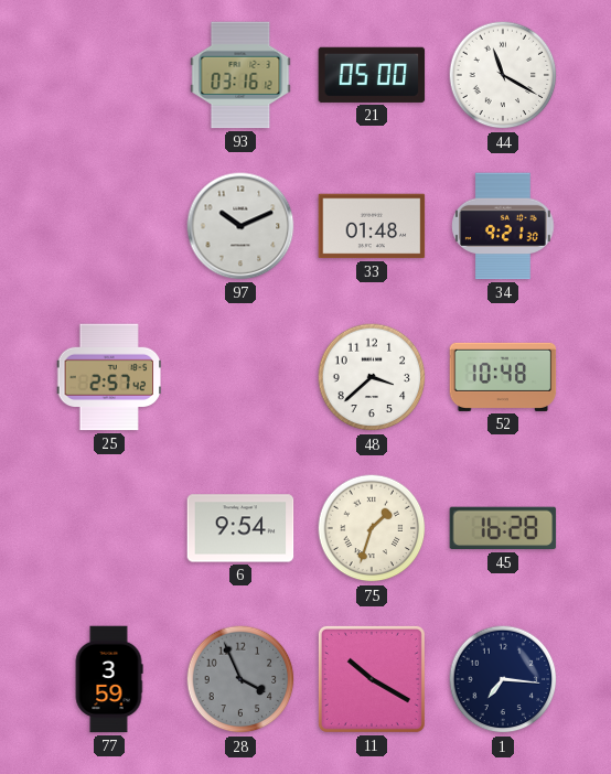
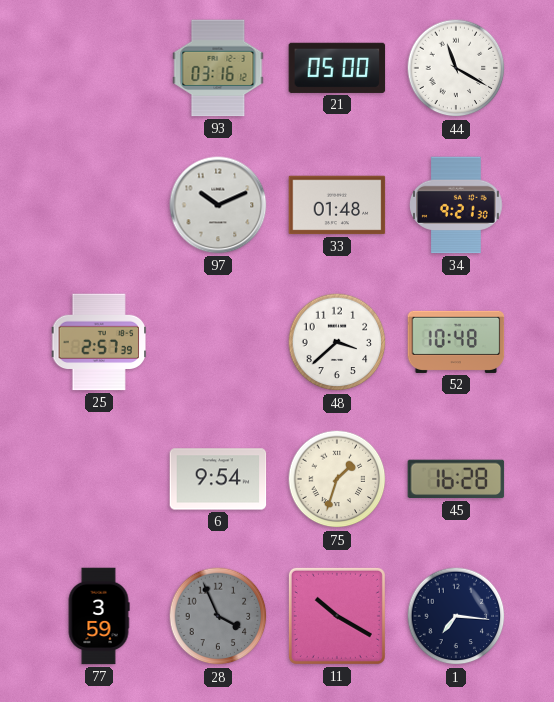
25: 2:57:42 -> 2:57:39 (98, 342)
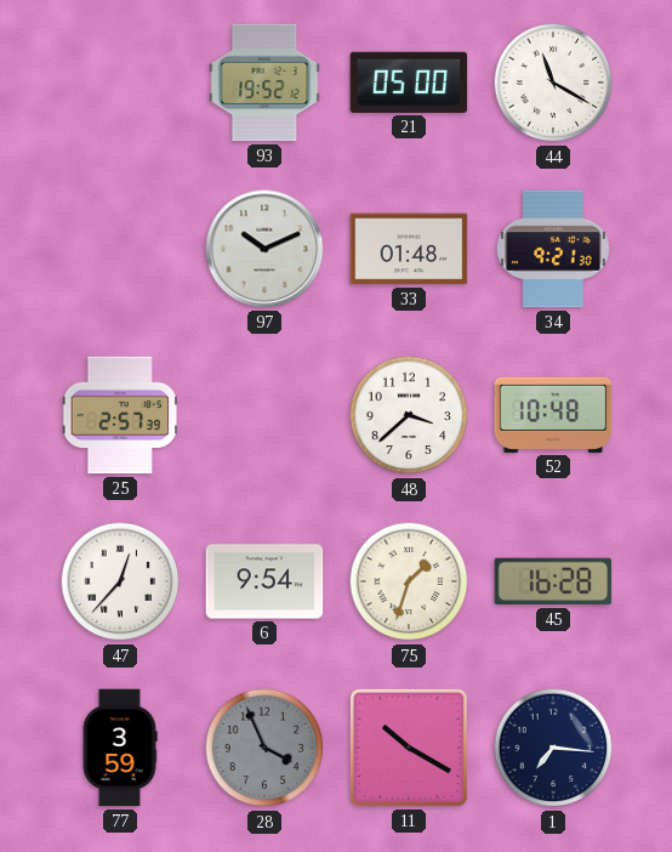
93: 03:16 -> 19:52 (264, 83)
47: none -> 12:37 (120, 581)
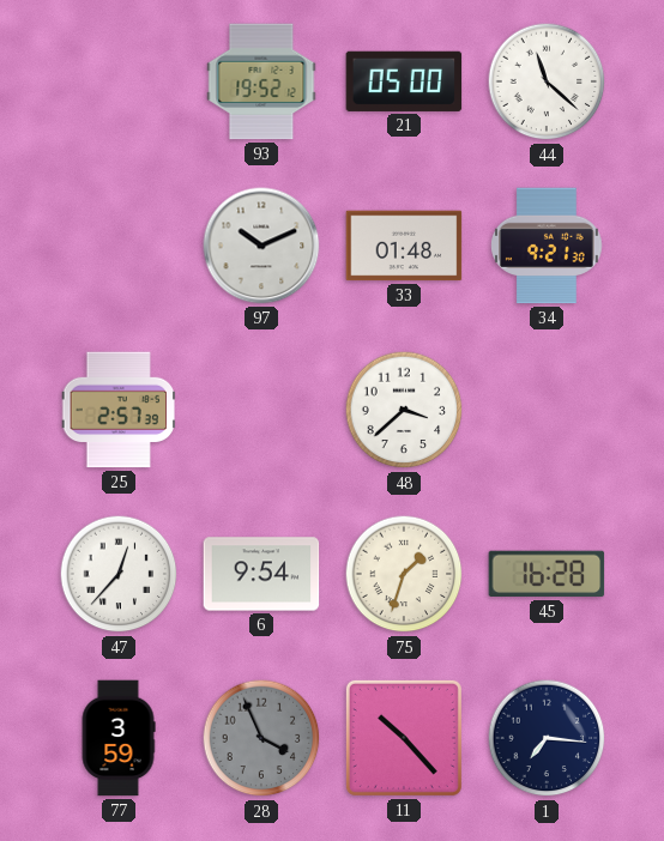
44: 11:20 -> 11:22 (547, 81)
52: 10:48 -> none (553, 415)
11: 10:20 -> 10:23 (404, 738)
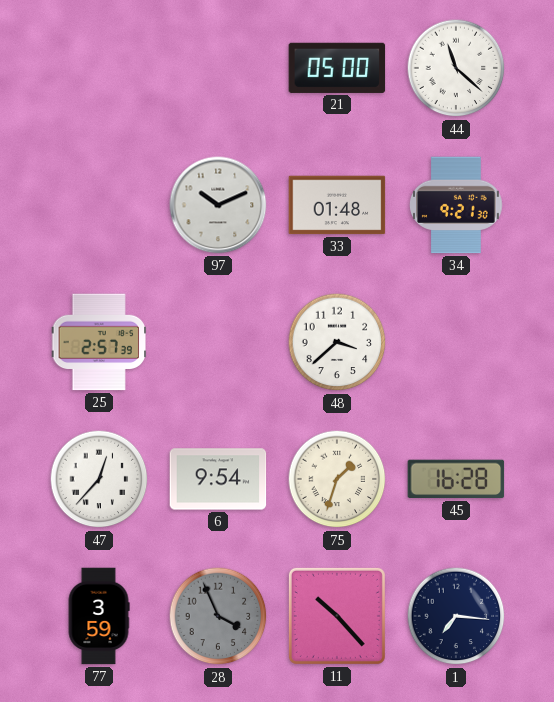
93: 19:52 -> none (261, 81)
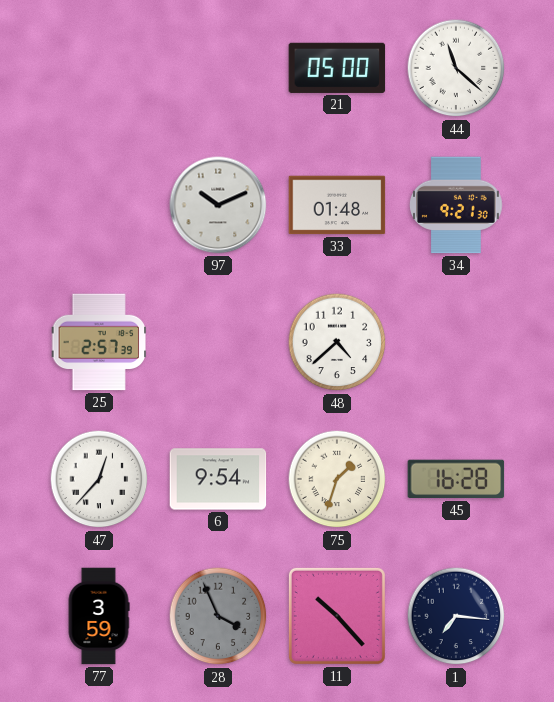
48: 3:38 -> 4:38 (337, 342)
